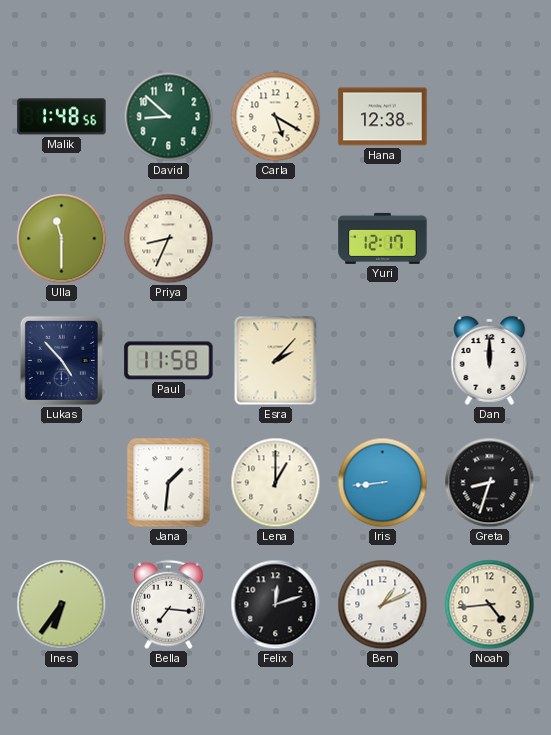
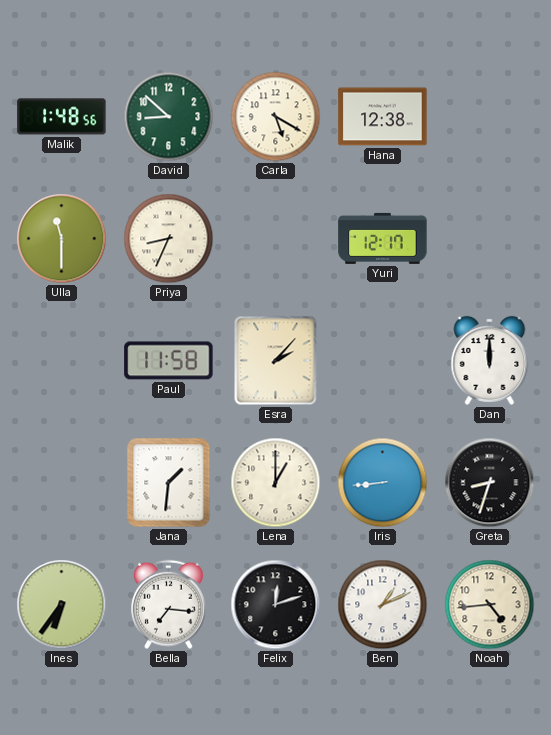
Lukas: 4:53 -> none (61, 360)
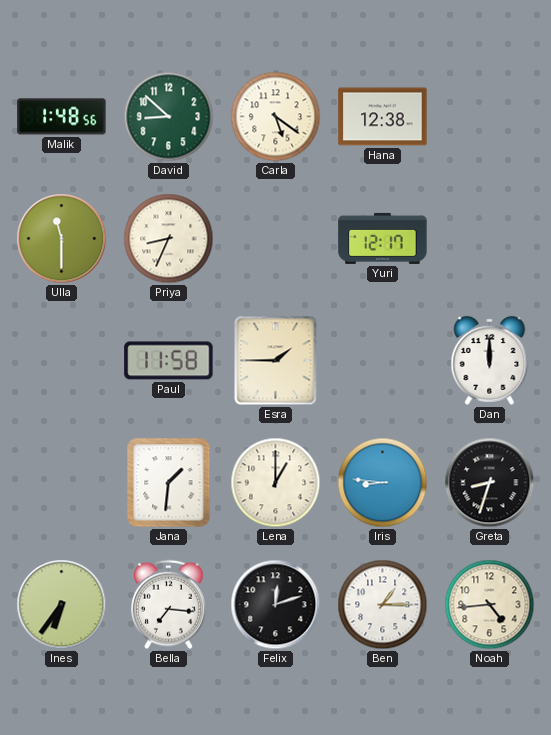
Carla: 5:20 -> 5:21 (276, 117)
Esra: 2:07 -> 1:45 (276, 361)
Iris: 8:44 -> 8:46 (383, 483)
Ben: 1:11 -> 1:15 (383, 605)
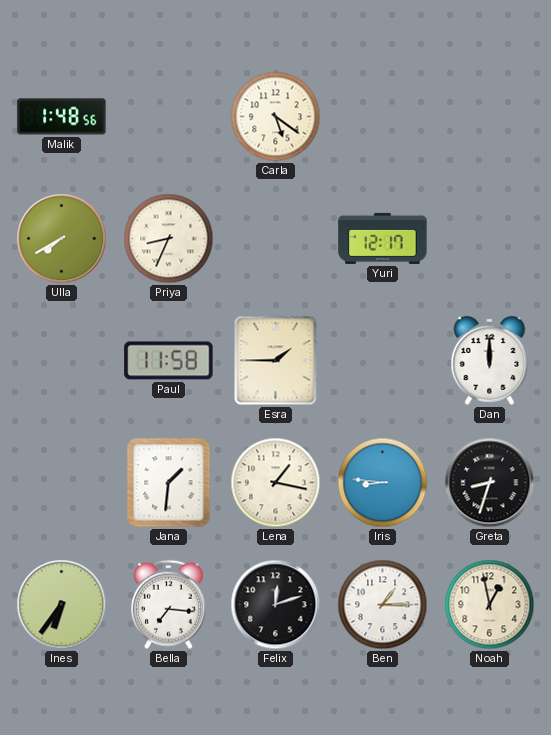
David: 8:52 -> none (169, 117)
Hana: 12:38 -> none (383, 117)
Ulla: 11:30 -> 7:40 (62, 239)
Lena: 1:00 -> 1:17 (276, 483)
Noah: 4:44 -> 12:58 (490, 605)
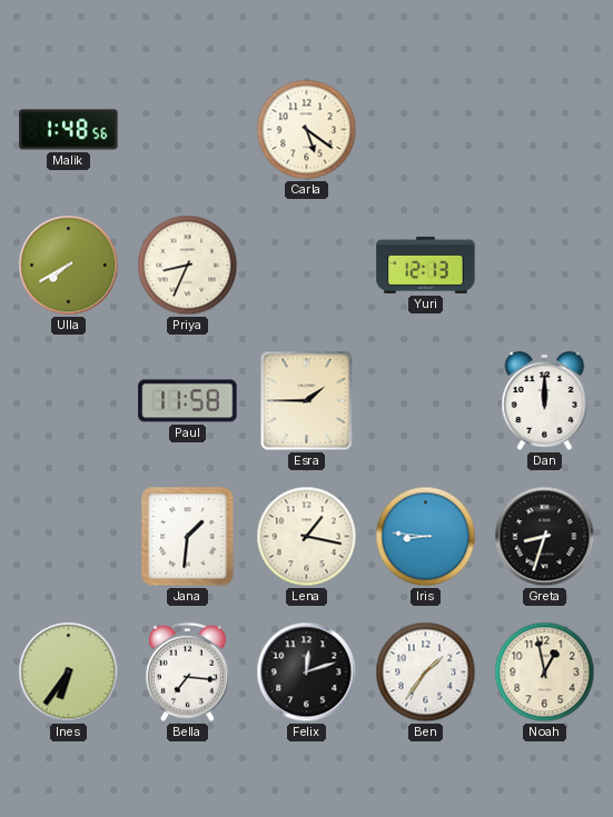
Yuri: 12:17 -> 12:13 (426, 265)
Ben: 1:15 -> 1:36 (426, 672)
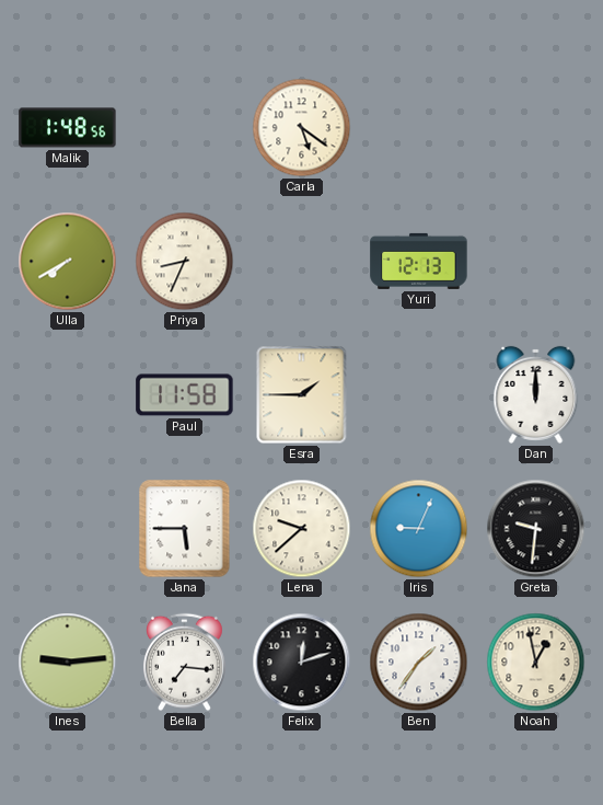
Jana: 1:31 -> 5:45 (185, 529)
Lena: 1:17 -> 9:38 (302, 529)
Iris: 8:46 -> 9:04 (419, 529)
Greta: 8:33 -> 9:31 (536, 529)
Ines: 6:36 -> 9:14 (68, 663)
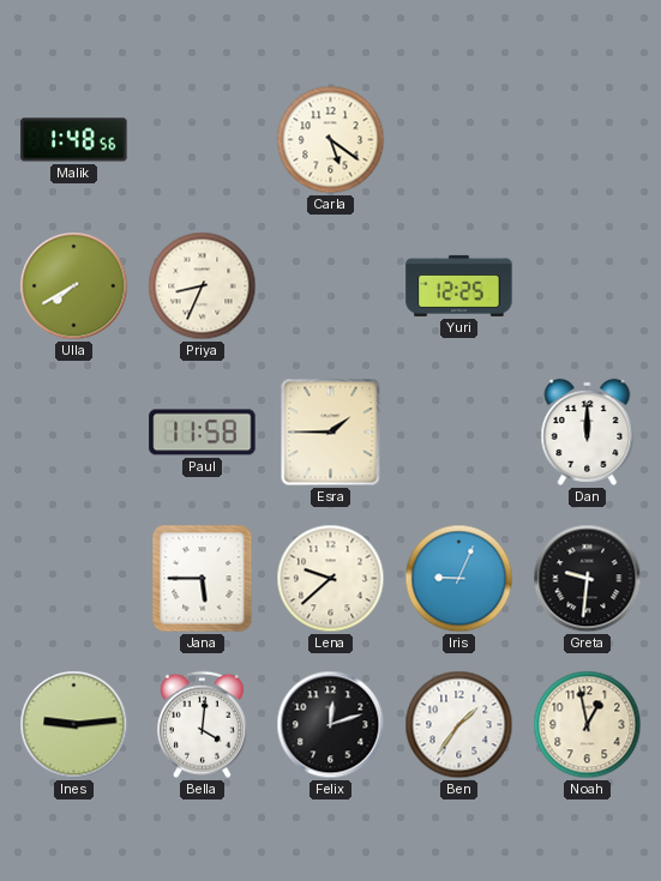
Yuri: 12:13 -> 12:25 (459, 285)
Bella: 7:16 -> 4:01 (203, 725)
